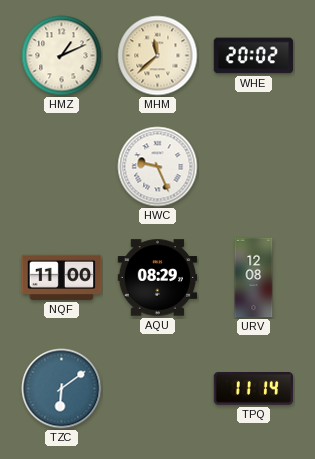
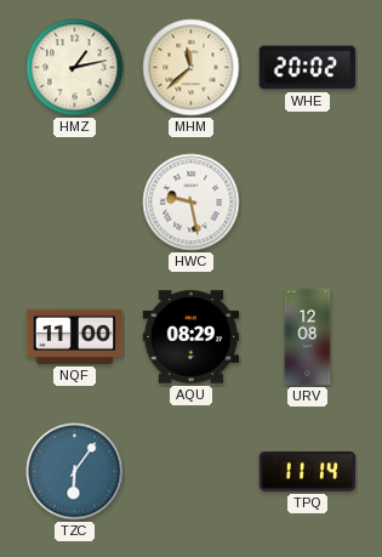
HMZ: 1:11 -> 1:13 (75, 68)
HWC: 9:26 -> 9:28 (192, 203)
TZC: 6:09 -> 6:06 (75, 472)
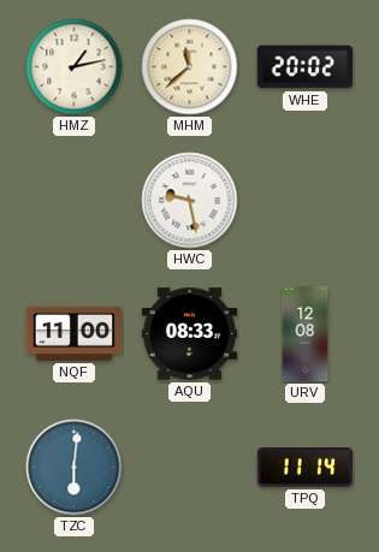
AQU: 08:29 -> 08:33 (190, 334)
TZC: 6:06 -> 6:01 (75, 468)
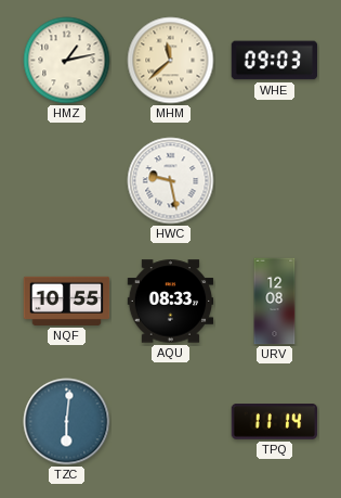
WHE: 20:02 -> 09:03 (275, 61)
NQF: 11:00 -> 10:55 (67, 301)
